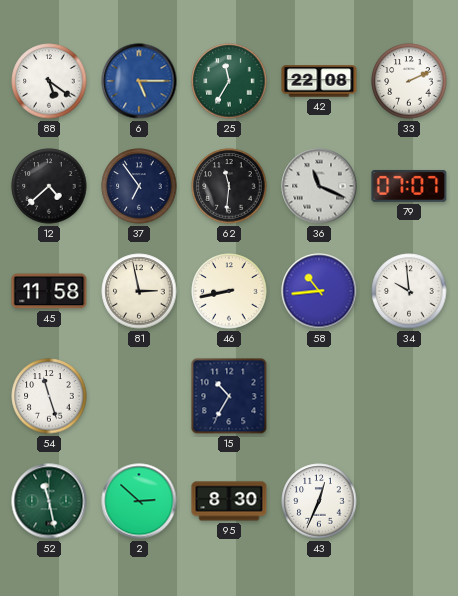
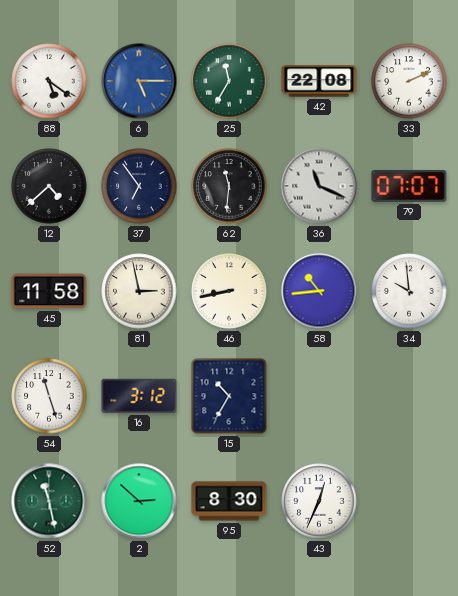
16: none -> 3:12 (139, 396)
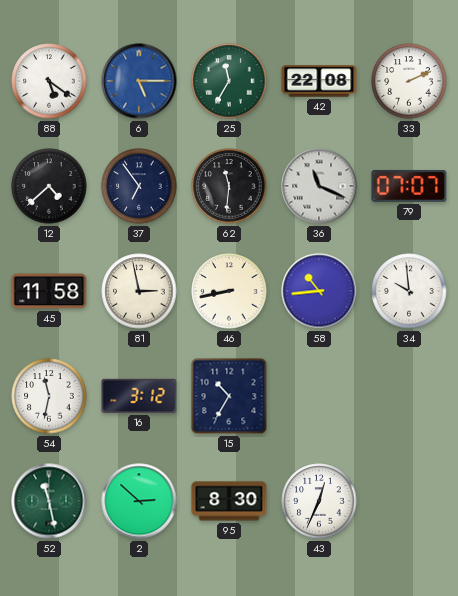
54: 11:27 -> 11:32 (49, 396)
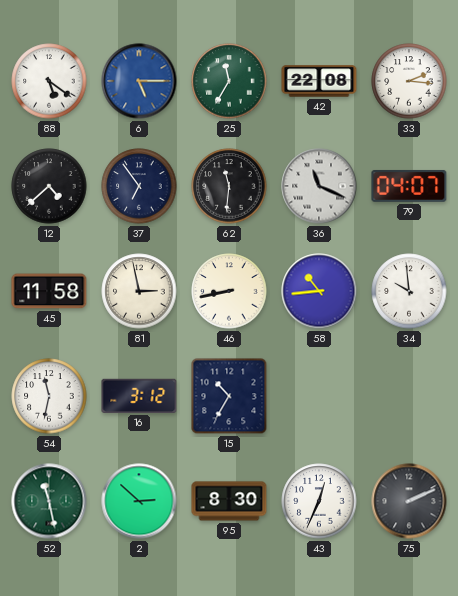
33: 2:11 -> 2:16 (409, 81)
79: 07:07 -> 04:07 (409, 186)
75: none -> 2:11 (409, 501)
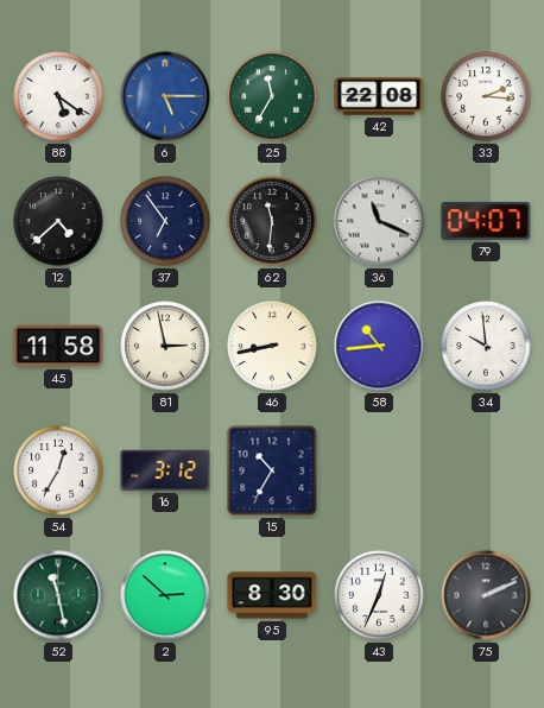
54: 11:32 -> 12:35 (58, 470)
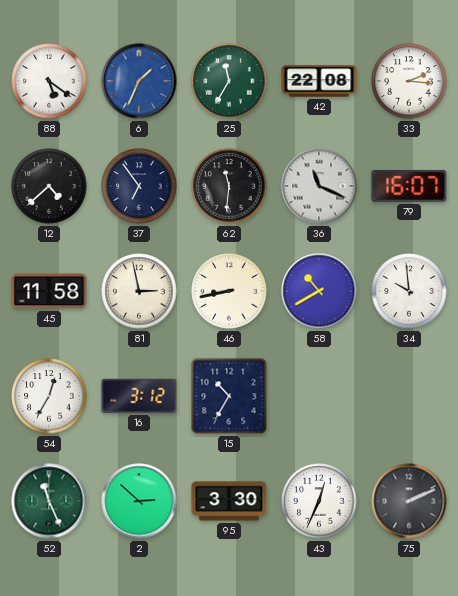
6: 5:15 -> 1:34 (139, 81)
79: 04:07 -> 16:07 (409, 186)
58: 10:44 -> 10:40 (319, 291)
52: 11:28 -> 11:26 (49, 501)
95: 8:30 -> 3:30 (229, 501)
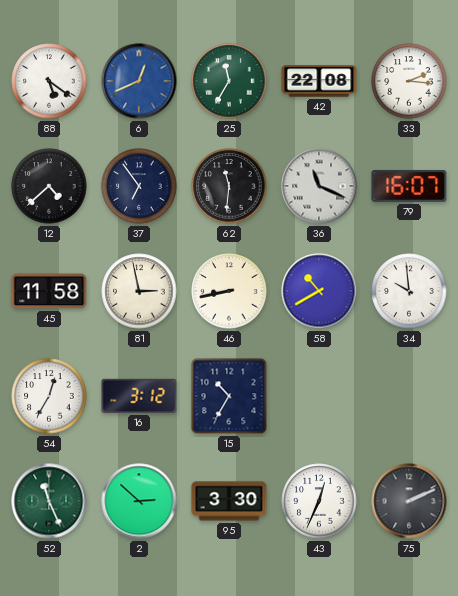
6: 1:34 -> 12:41 (139, 81)
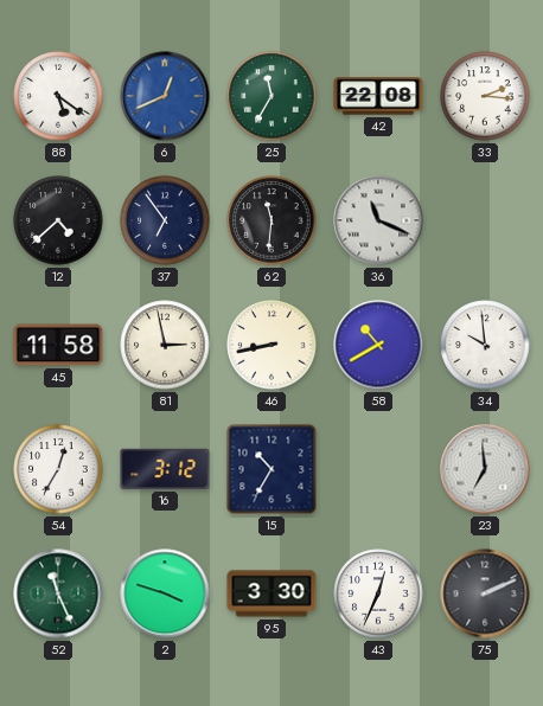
79: 16:07 -> none (409, 186)
23: none -> 6:59 (485, 469)
2: 2:52 -> 3:48 (165, 593)
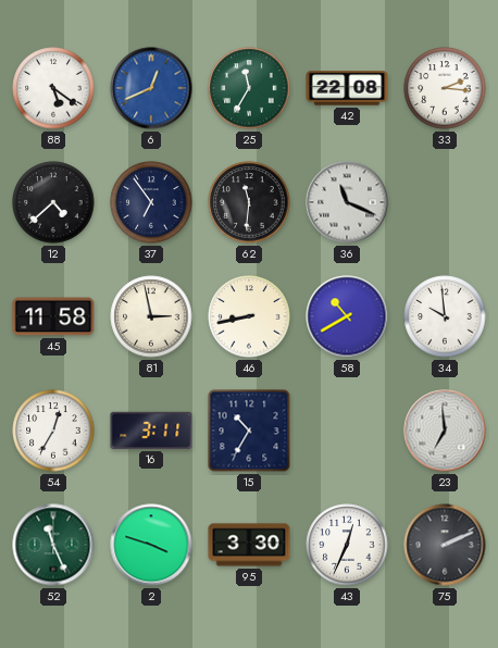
16: 3:12 -> 3:11 (151, 431)
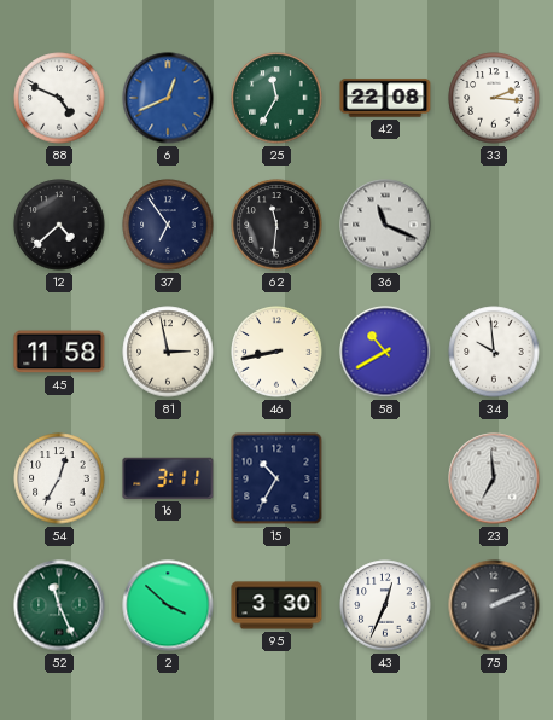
88: 5:21 -> 4:49 (59, 98)
2: 3:48 -> 3:52 (168, 605)
